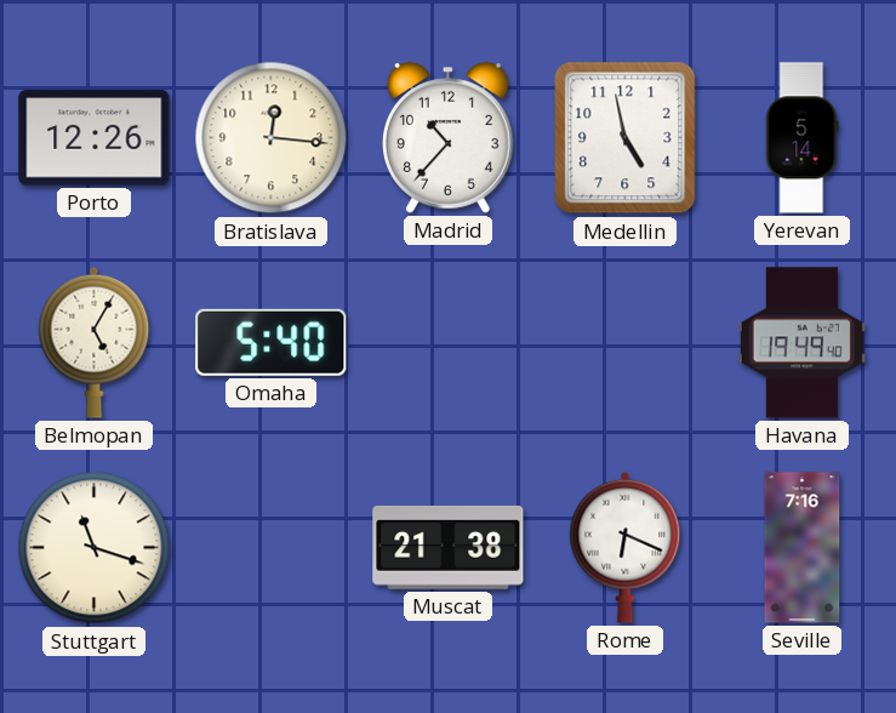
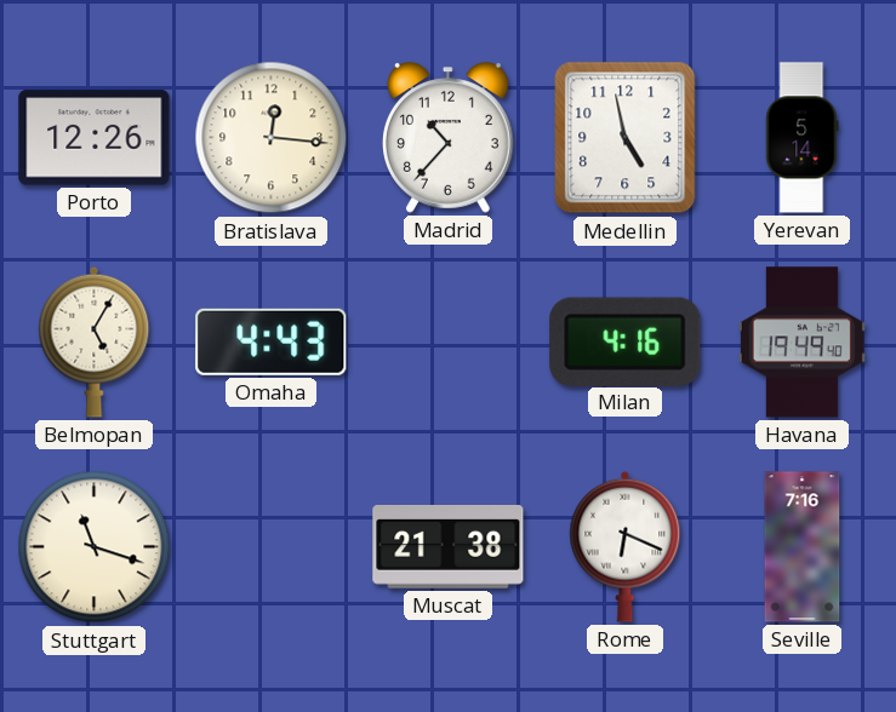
Omaha: 5:40 -> 4:43 (272, 341)
Milan: none -> 4:16 (626, 341)
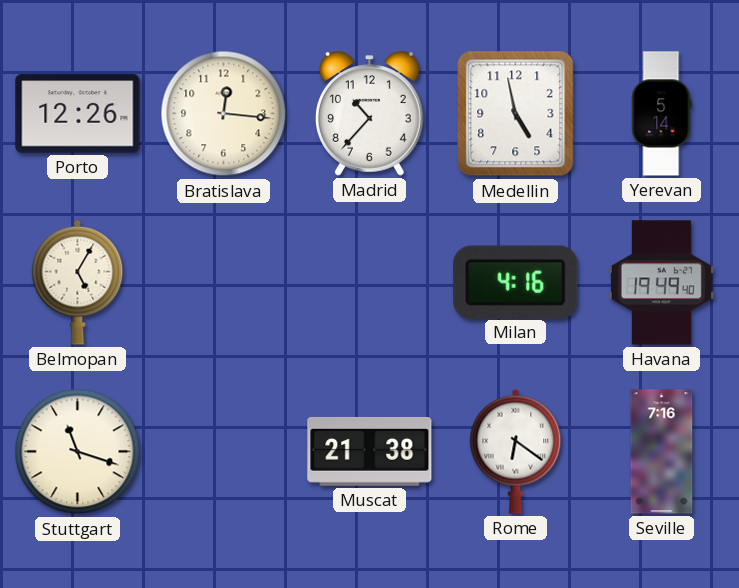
Omaha: 4:43 -> none (272, 341)
Rome: 6:19 -> 6:21 (516, 451)
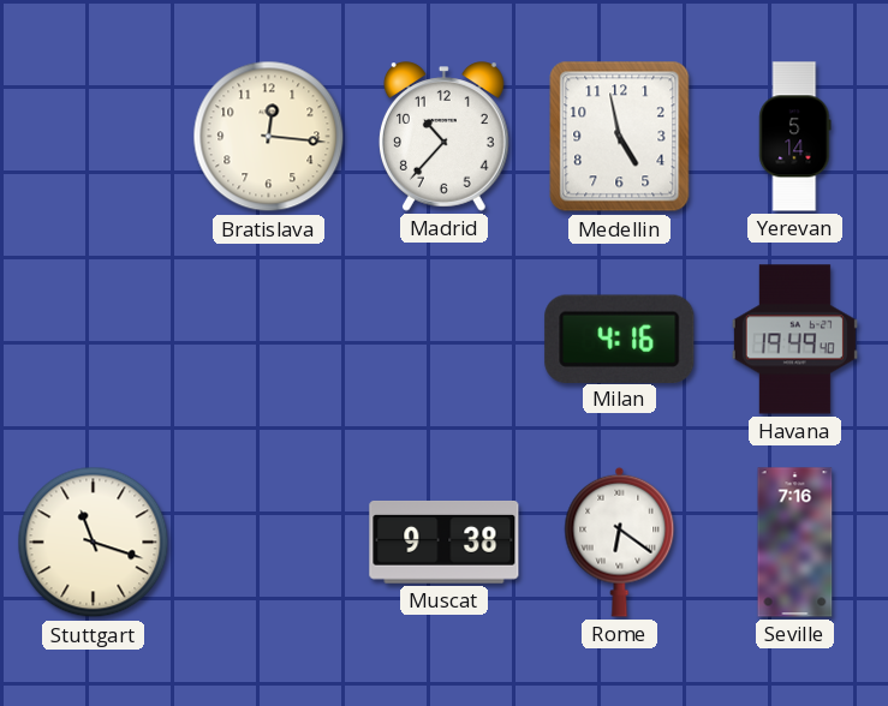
Porto: 12:26 -> none (78, 114)
Belmopan: 5:05 -> none (78, 282)
Muscat: 21:38 -> 9:38 (445, 542)
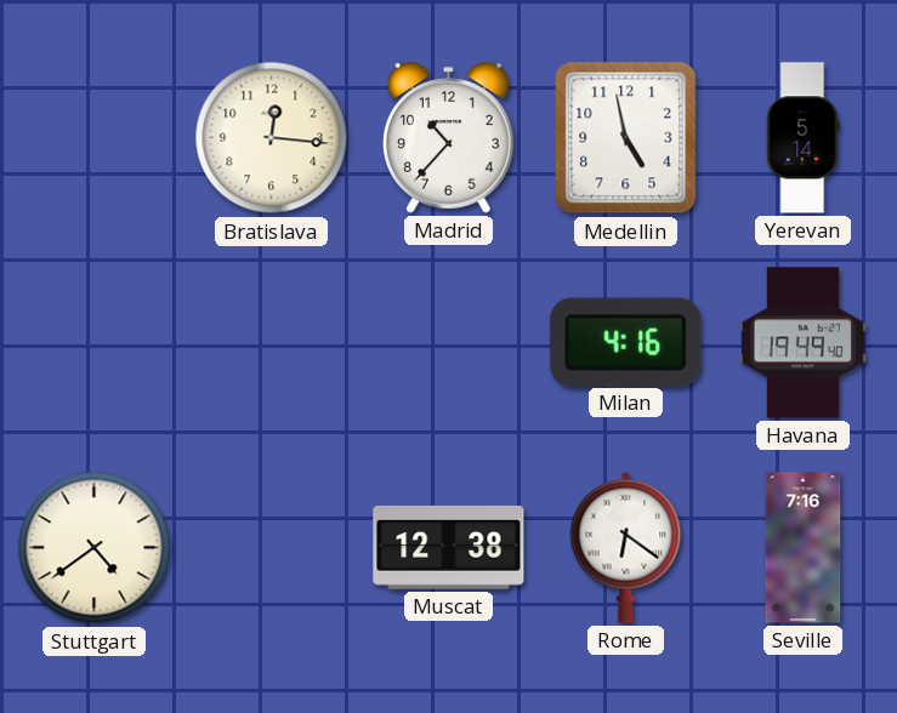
Stuttgart: 11:18 -> 4:39 (95, 548)
Muscat: 9:38 -> 12:38 (449, 547)
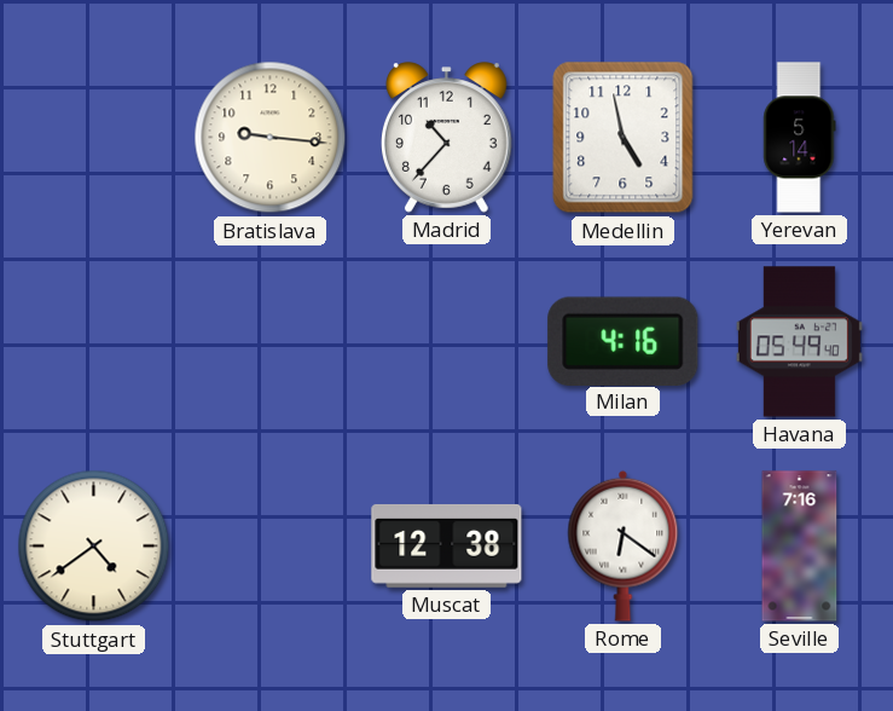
Bratislava: 12:16 -> 9:16 (271, 138)
Havana: 19:49 -> 05:49 (799, 342)
